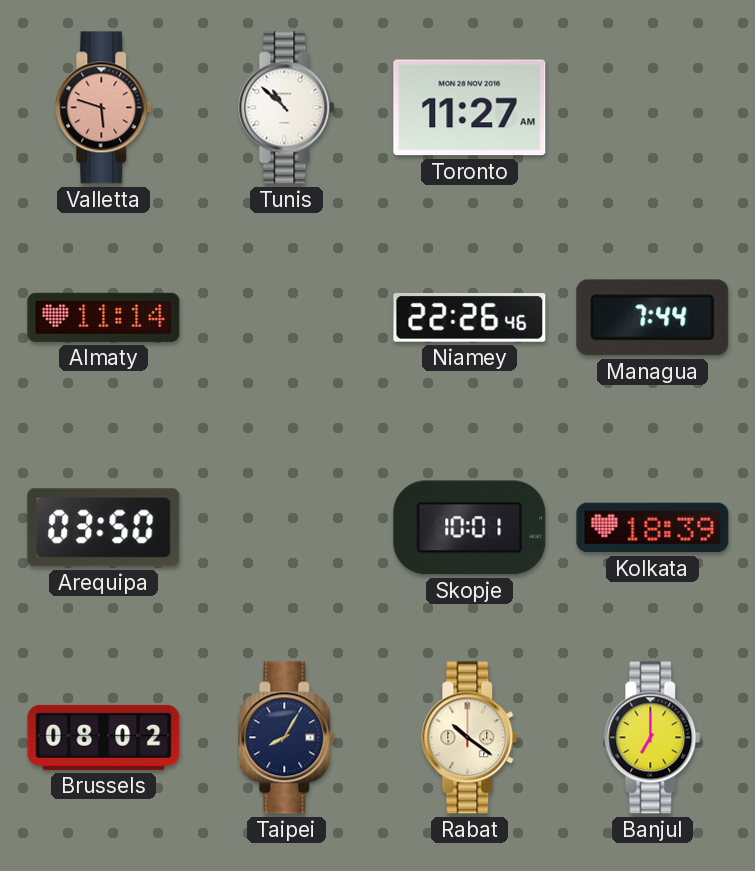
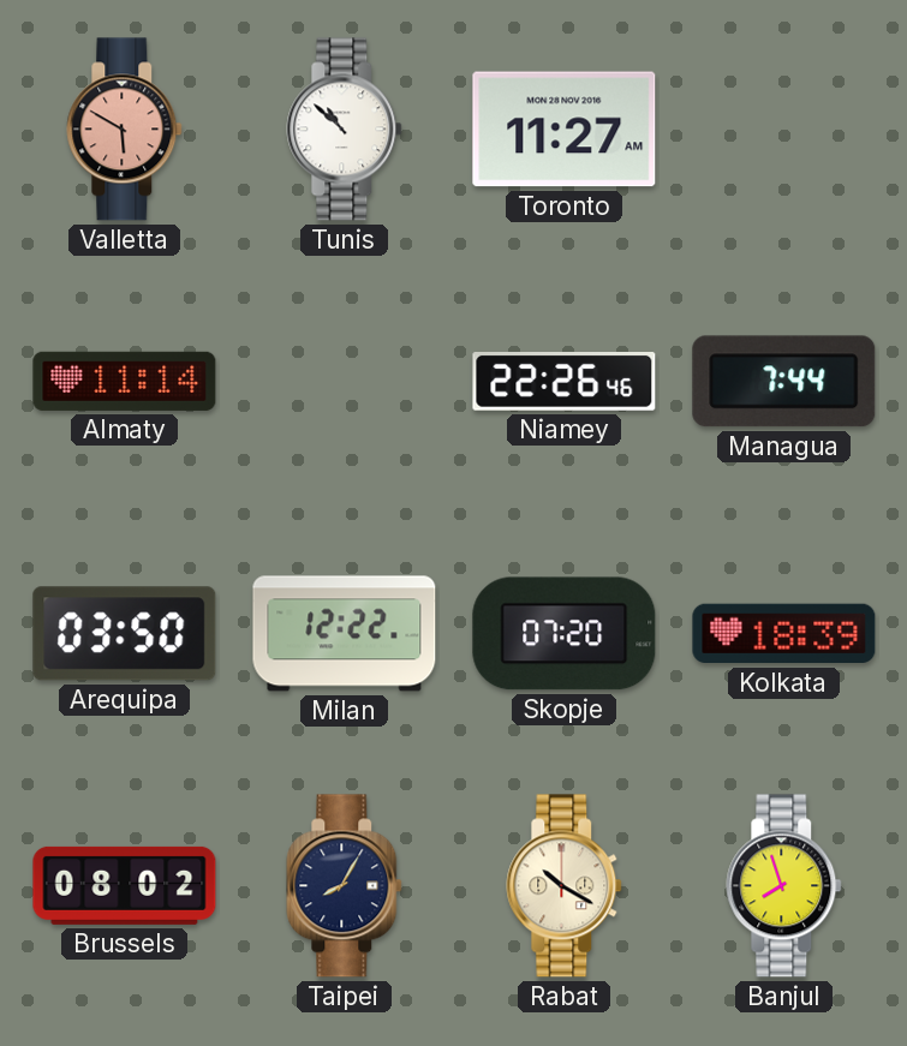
Valletta: 5:48 -> 5:50 (125, 130)
Milan: none -> 12:22 (345, 634)
Skopje: 10:01 -> 07:20 (565, 634)
Rabat: 10:21 -> 10:20 (565, 886)
Banjul: 7:00 -> 7:57 (784, 886)
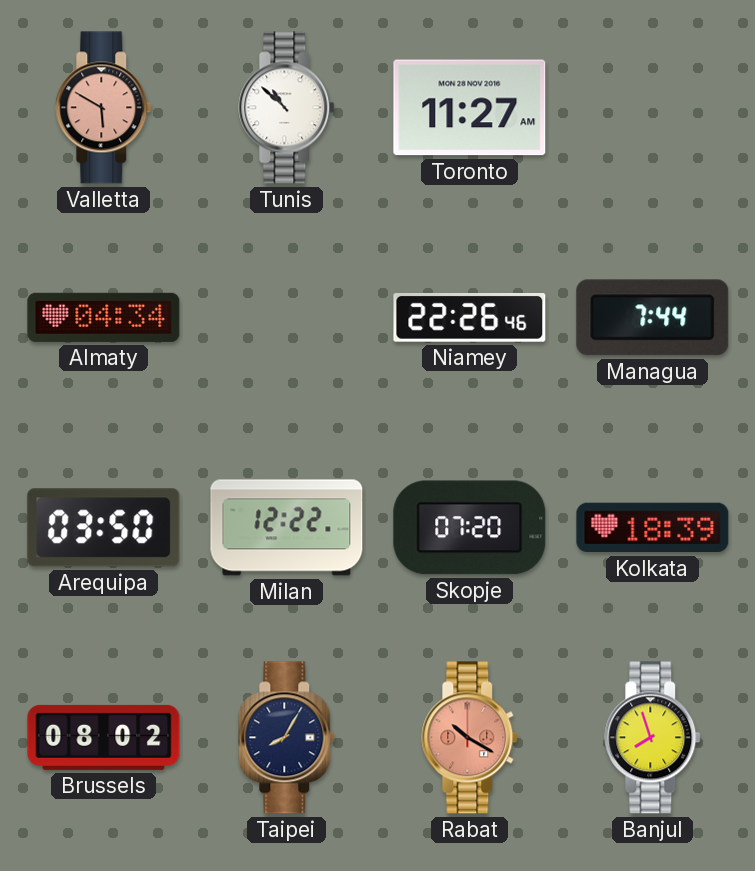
Almaty: 11:14 -> 04:34 (104, 317)
Rabat dial: cream -> salmon (470, 738)
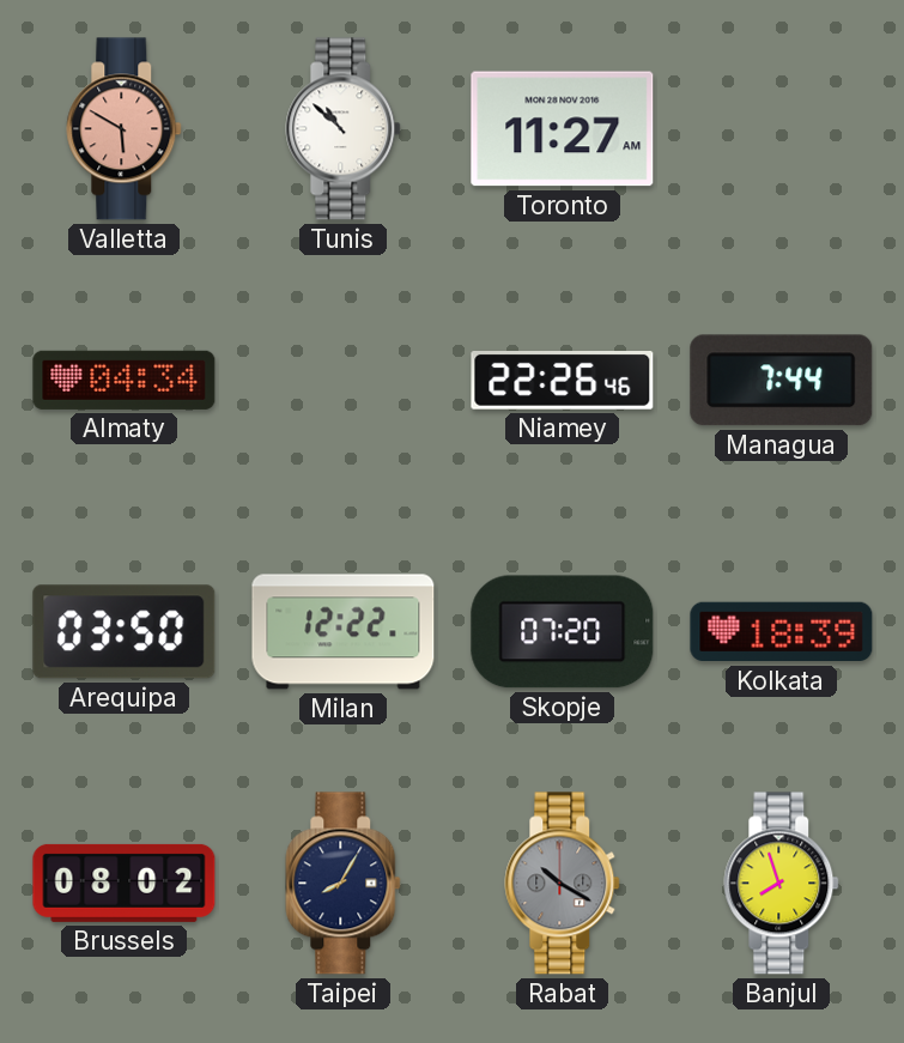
Rabat dial: salmon -> grey (563, 884)
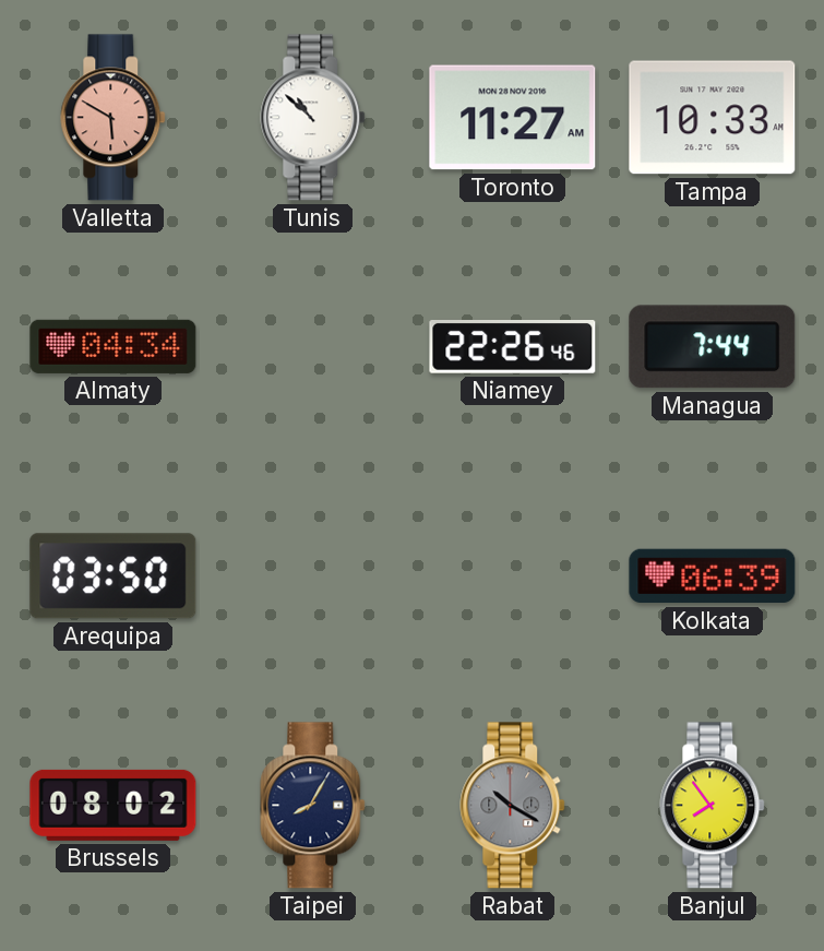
Tampa: none -> 10:33 (713, 118)
Milan: 12:22 -> none (344, 632)
Skopje: 07:20 -> none (563, 632)
Kolkata: 18:39 -> 06:39 (713, 576)
Banjul: 7:57 -> 7:54 (713, 806)
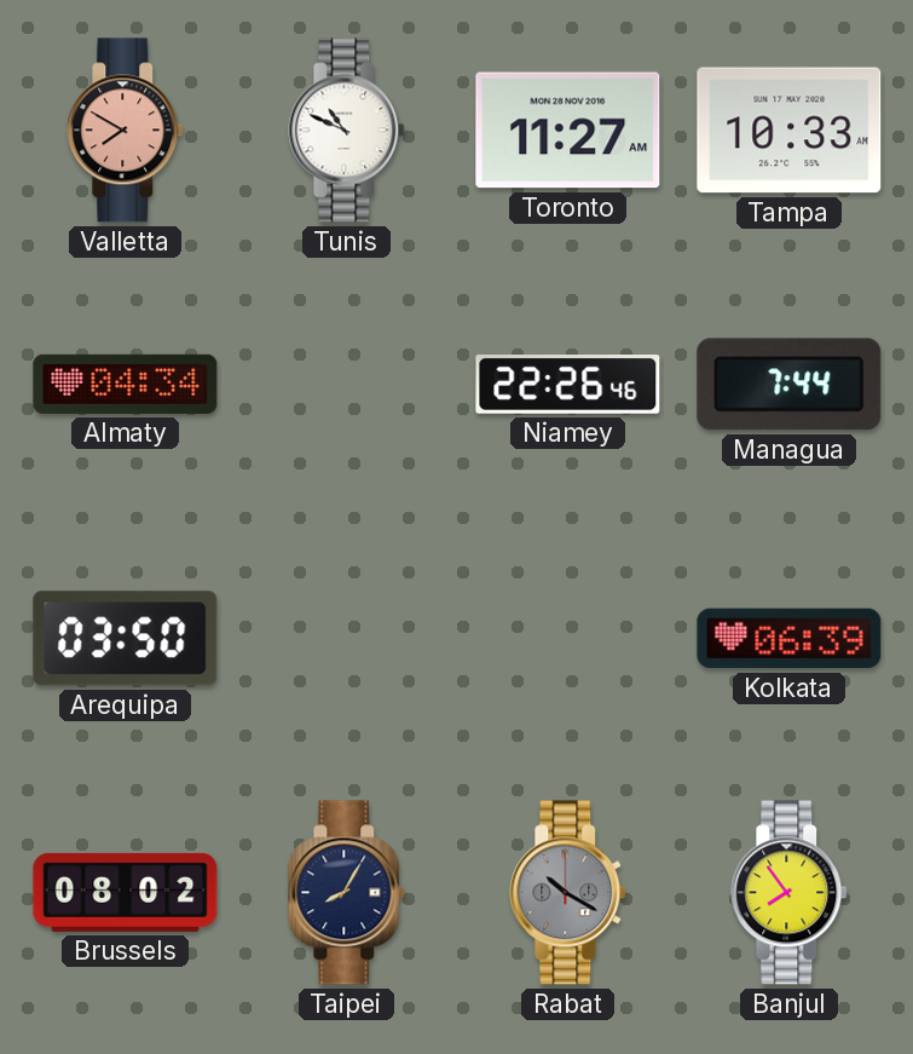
Valletta: 5:50 -> 7:50 (126, 131)
Tunis: 10:52 -> 10:49 (347, 131)
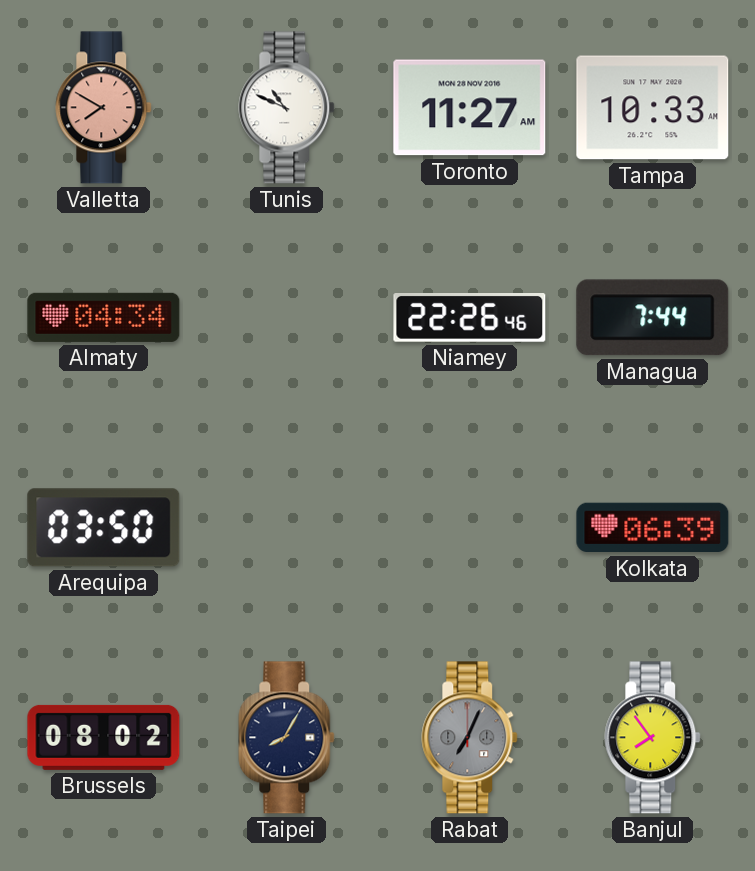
Rabat: 10:20 -> 7:04 (470, 738)
